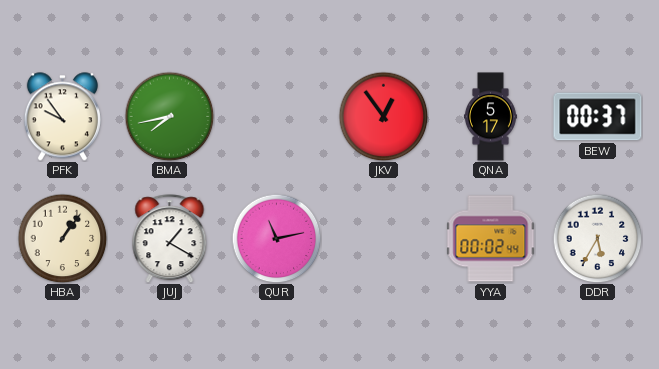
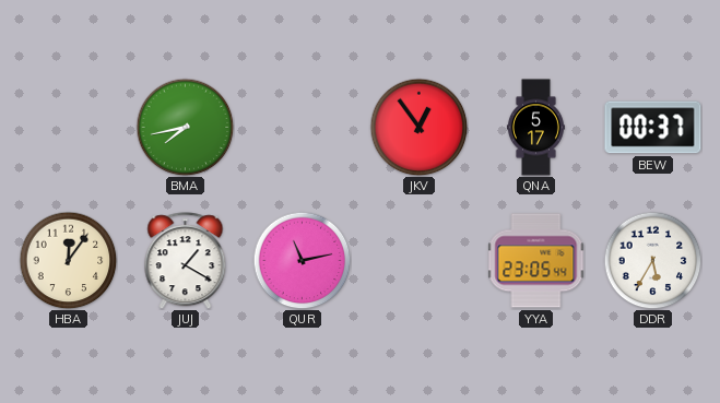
PFK: 9:54 -> none (62, 117)
HBA: 1:06 -> 12:06 (68, 260)
YYA: 00:02 -> 23:05 (536, 261)
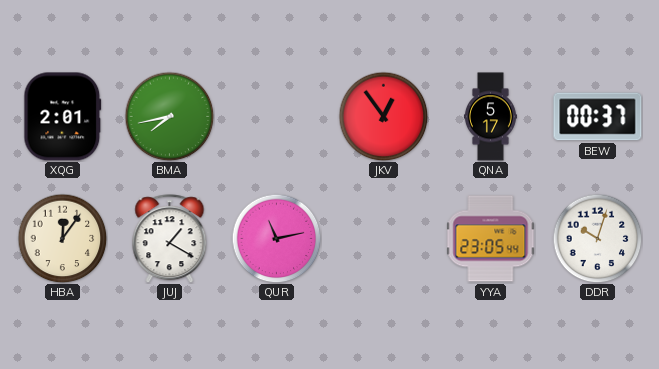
XQG: none -> 2:01 (63, 117)
DDR: 5:35 -> 10:03 (597, 238)
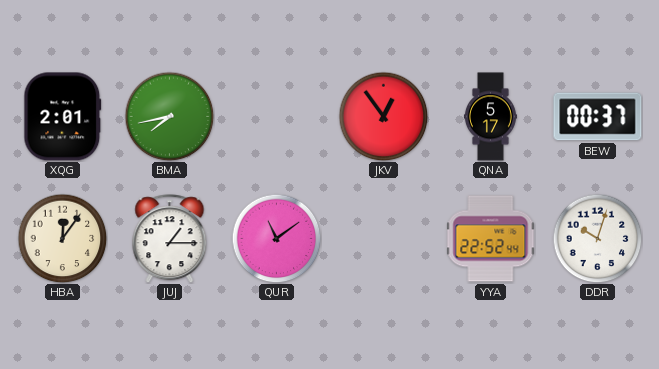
JUJ: 1:20 -> 1:15 (170, 239)
QUR: 11:13 -> 11:09 (276, 238)
YYA: 23:05 -> 22:52 (491, 239)
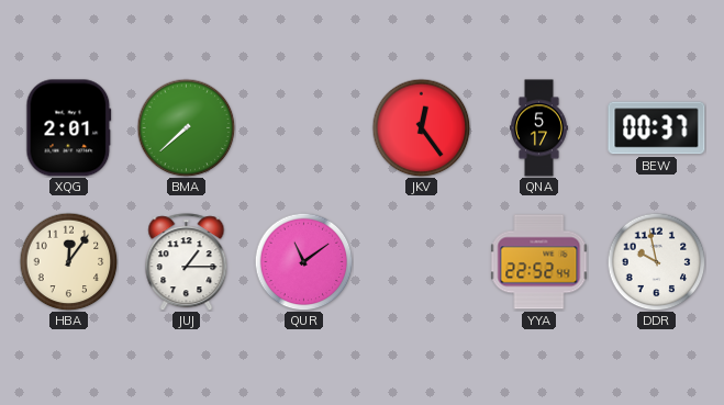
BMA: 7:43 -> 7:38 (186, 127)
JKV: 12:54 -> 12:24 (421, 127)
DDR: 10:03 -> 9:58 (656, 261)
